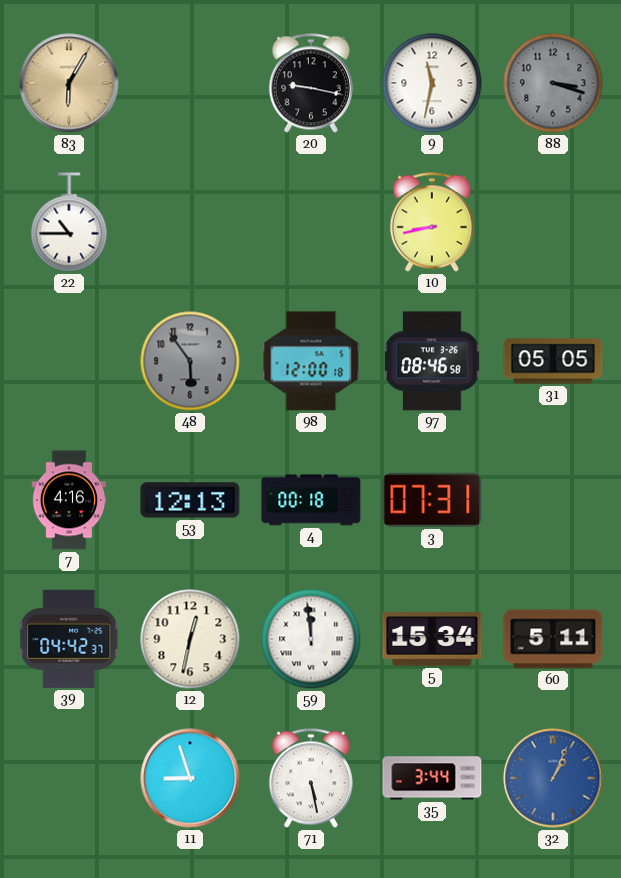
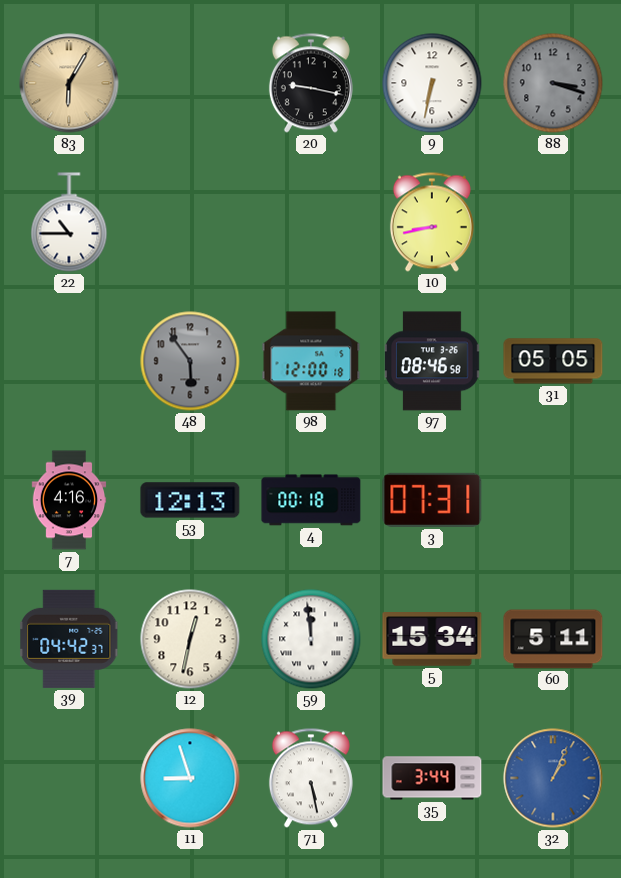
9: 11:32 -> 6:32 (432, 83)
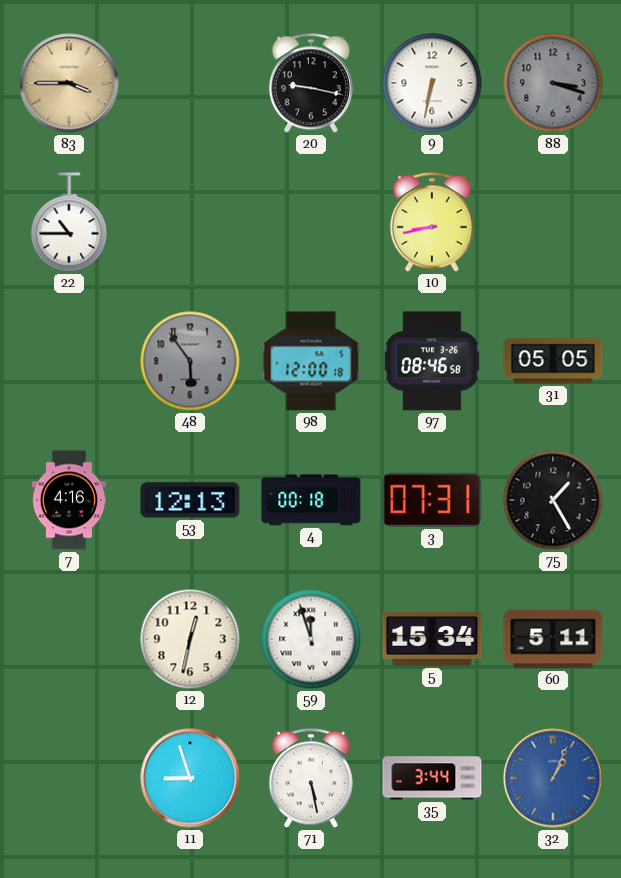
83: 6:05 -> 3:45 (69, 83)
75: none -> 1:25 (553, 500)
39: 04:42 -> none (69, 639)
59: 11:59 -> 11:57 (311, 639)
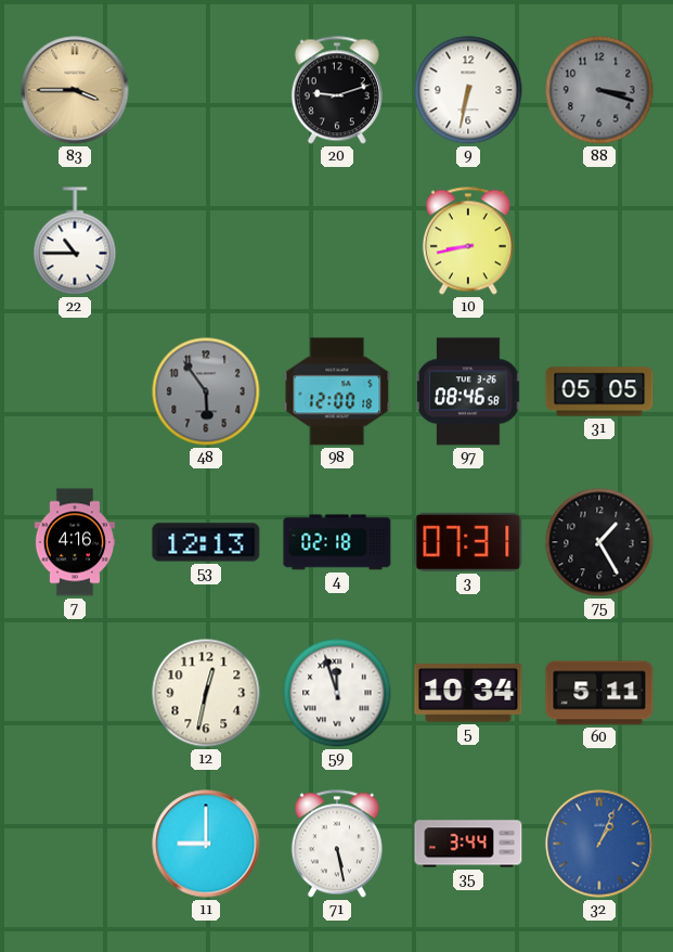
20: 9:17 -> 9:12 (337, 90)
4: 00:18 -> 02:18 (337, 542)
5: 15:34 -> 10:34 (468, 693)
11: 8:57 -> 9:00 (206, 844)
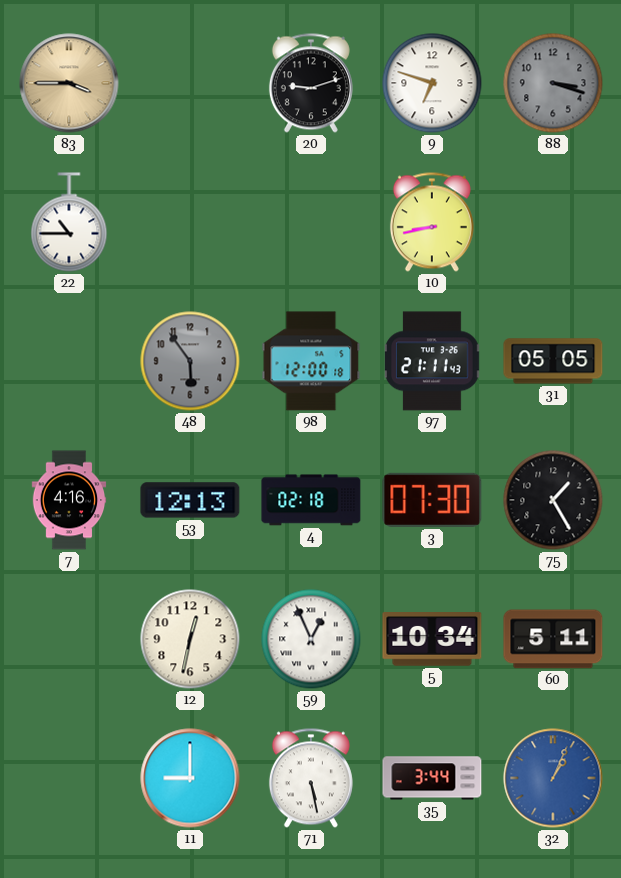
9: 6:32 -> 6:48 (432, 83)
97: 08:46 -> 21:11 (433, 361)
3: 07:31 -> 07:30 (432, 500)
59: 11:57 -> 12:56 (311, 639)
